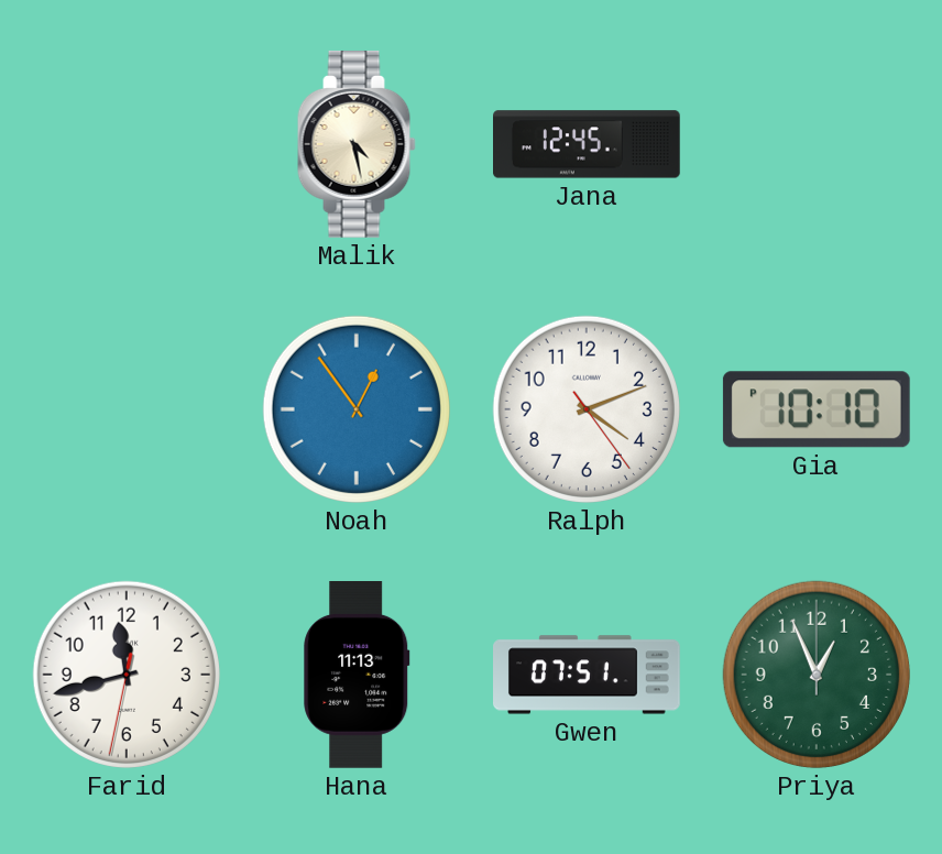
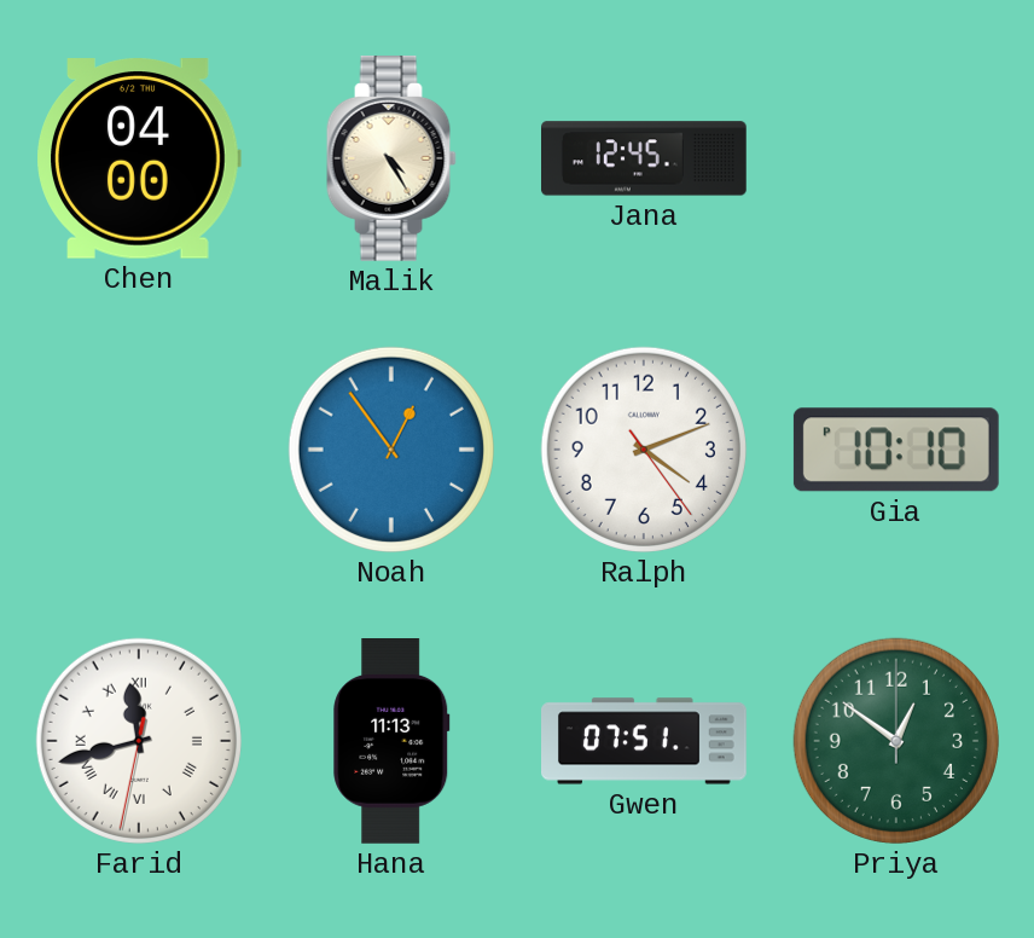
Chen: none -> 04:00 (139, 158)
Malik: 4:28 -> 4:25 (391, 158)
Farid numerals: Arabic -> Roman (139, 741)
Priya: 12:56 -> 12:51 (896, 741)
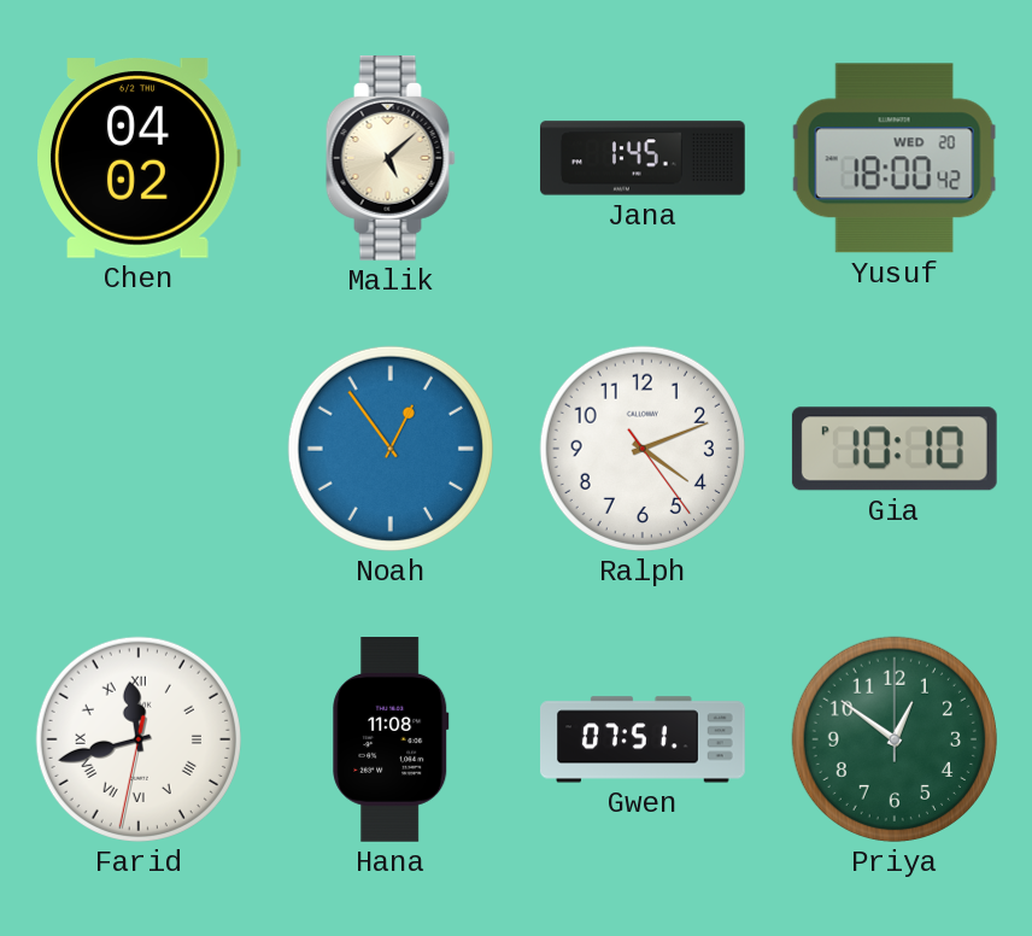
Chen: 04:00 -> 04:02 (139, 158)
Malik: 4:25 -> 5:08 (391, 158)
Jana: 12:45 -> 1:45 (644, 158)
Yusuf: none -> 18:00 (895, 158)
Hana: 11:13 -> 11:08 (391, 741)
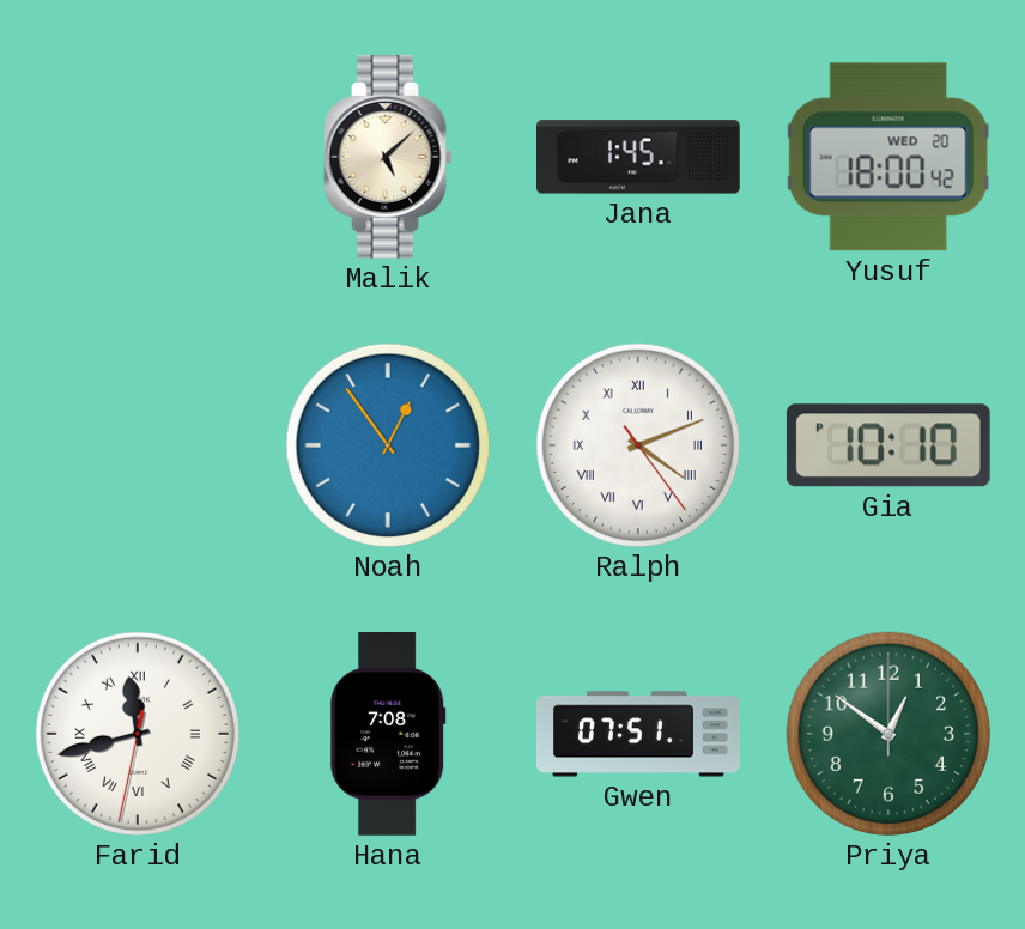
Chen: 04:02 -> none (139, 158)
Ralph numerals: Arabic -> Roman (638, 445)
Hana: 11:08 -> 7:08 (388, 735)
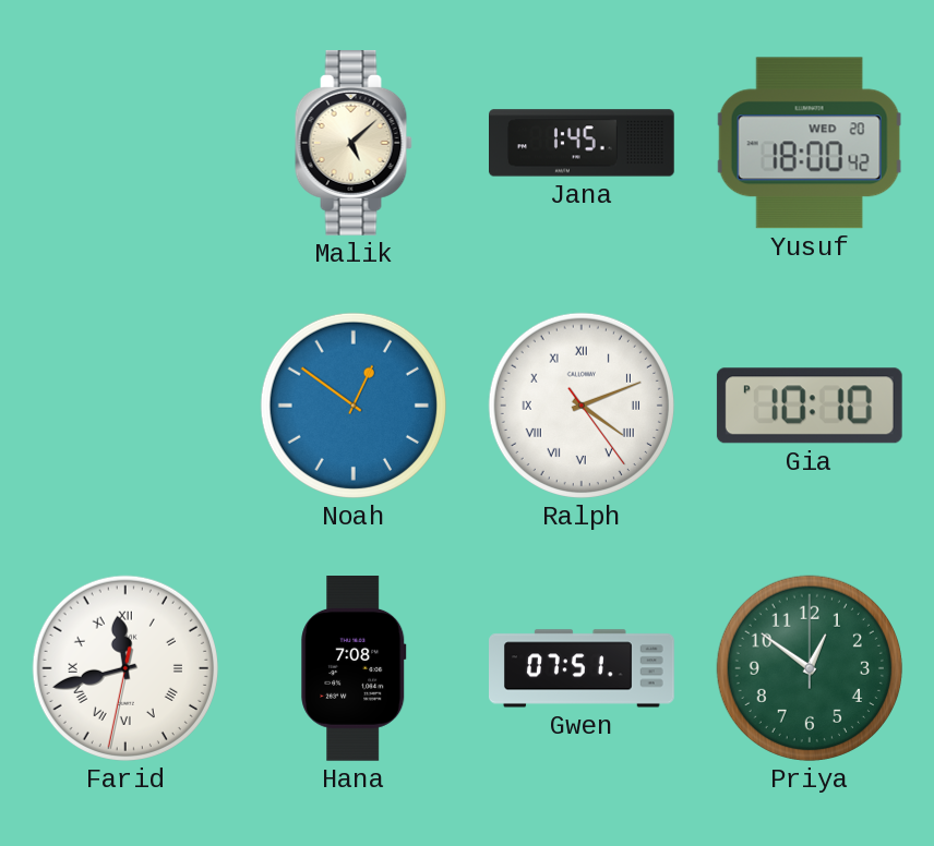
Noah: 12:54 -> 12:51 (354, 406)
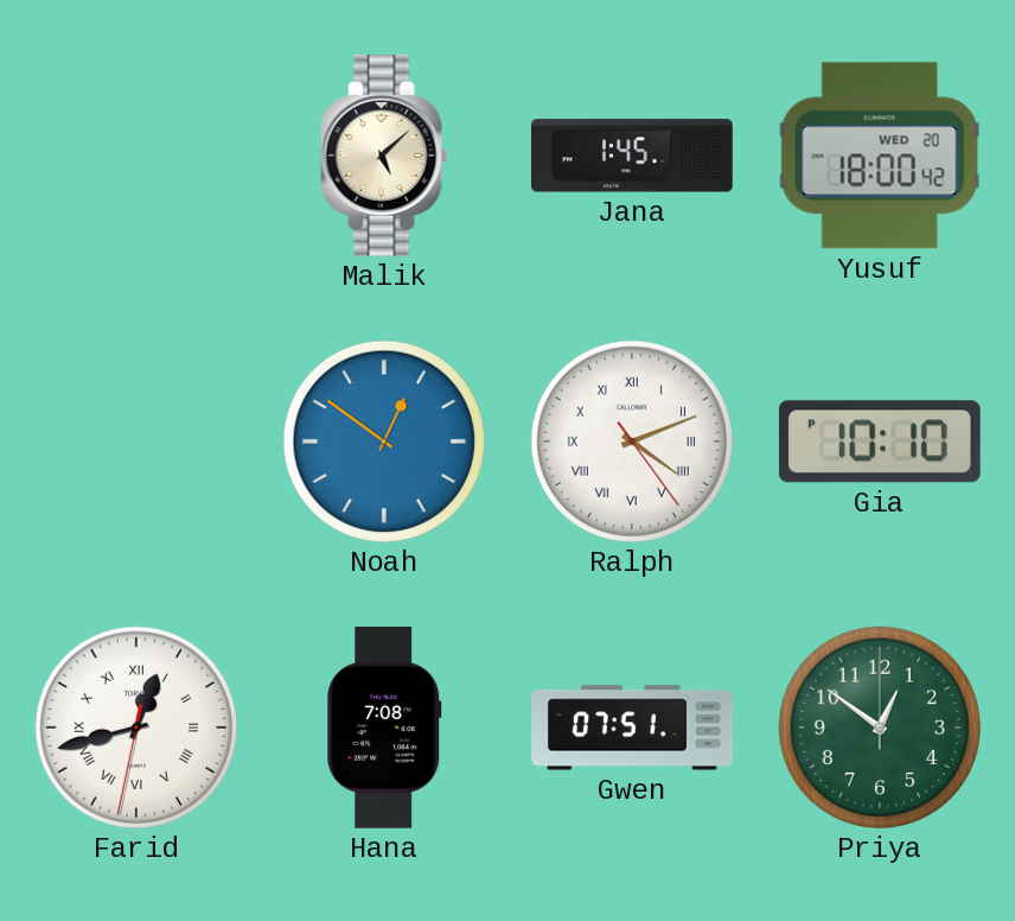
Farid: 11:42 -> 12:42 (136, 728)
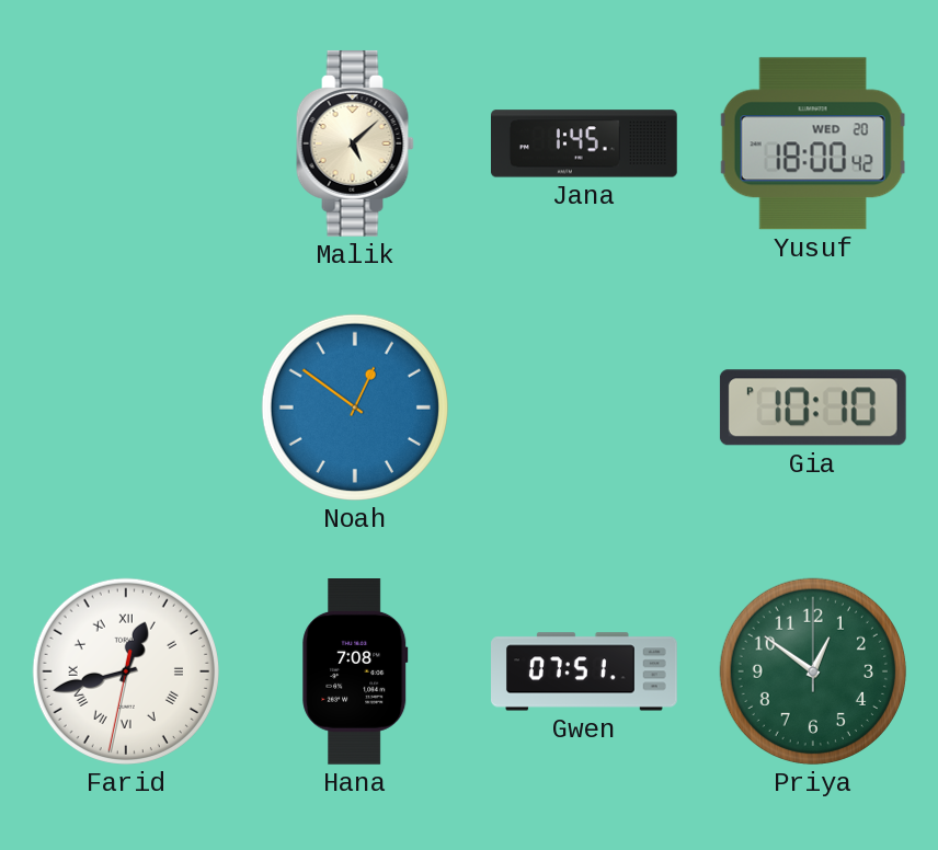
Ralph: 4:11 -> none (632, 442)
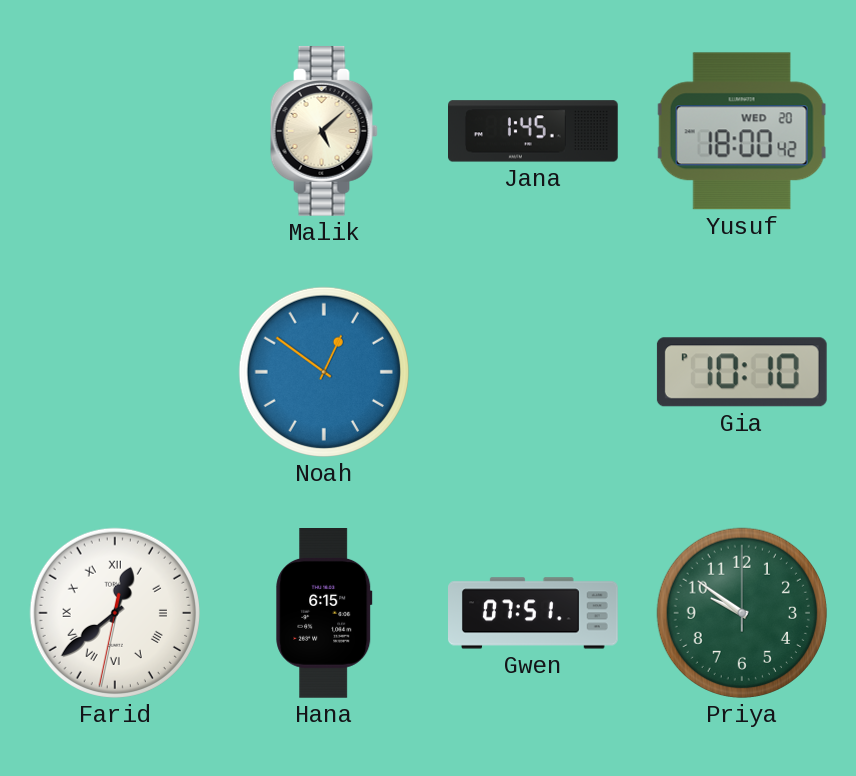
Farid: 12:42 -> 12:38 (115, 613)
Hana: 7:08 -> 6:15 (324, 614)
Priya: 12:51 -> 9:51 (742, 613)
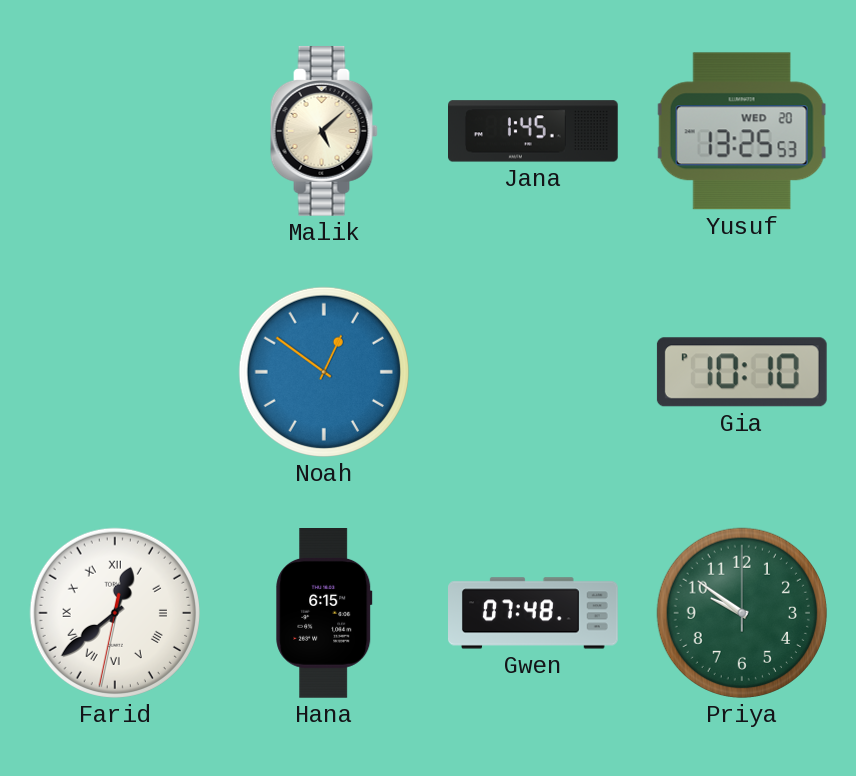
Yusuf: 18:00 -> 13:25 (742, 131)
Gwen: 07:51 -> 07:48 (534, 613)
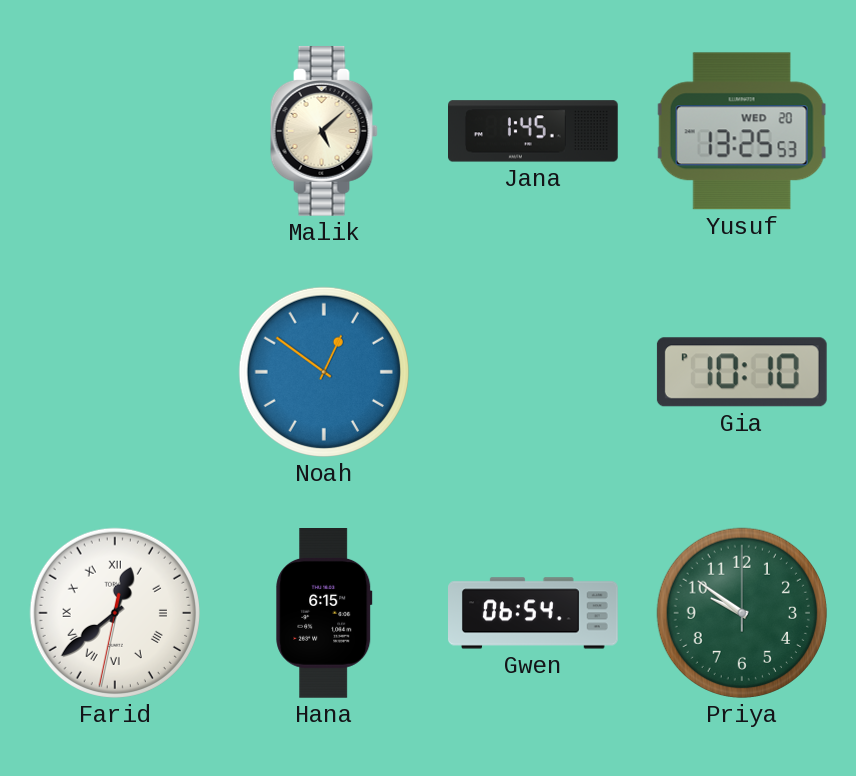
Gwen: 07:48 -> 06:54 (534, 613)
